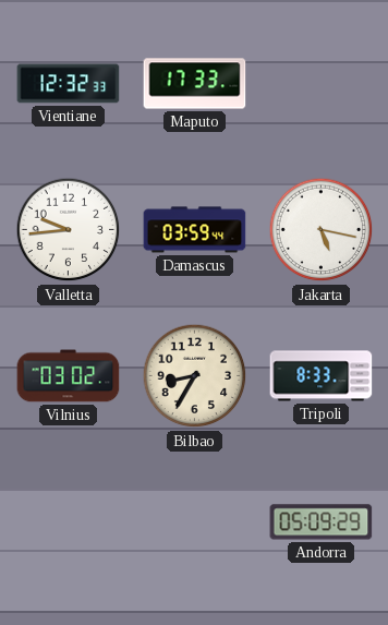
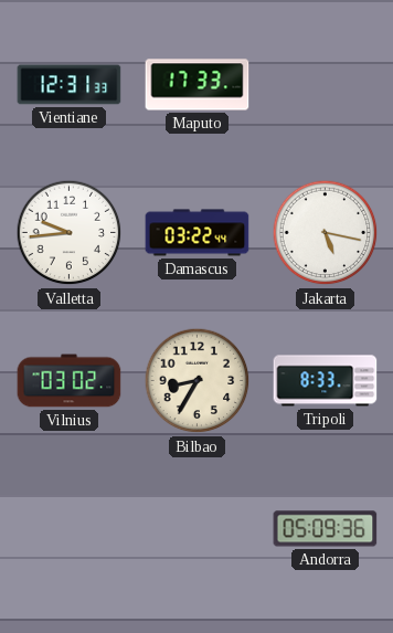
Vientiane: 12:32 -> 12:31 (70, 85)
Damascus: 03:59 -> 03:22 (198, 233)
Andorra: 05:09:29 -> 05:09:36 (326, 529)
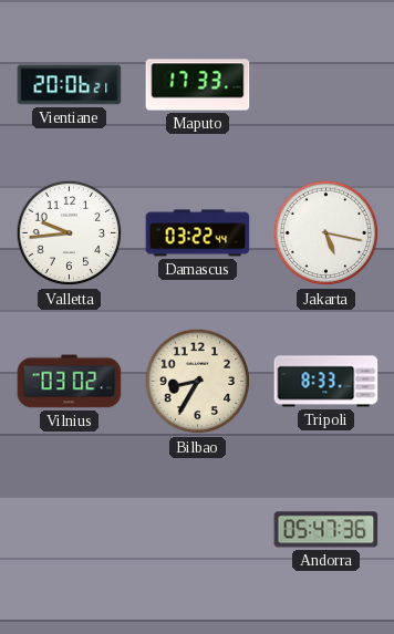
Vientiane: 12:31 -> 20:06 (70, 85)
Andorra: 05:09 -> 05:47 (326, 530)
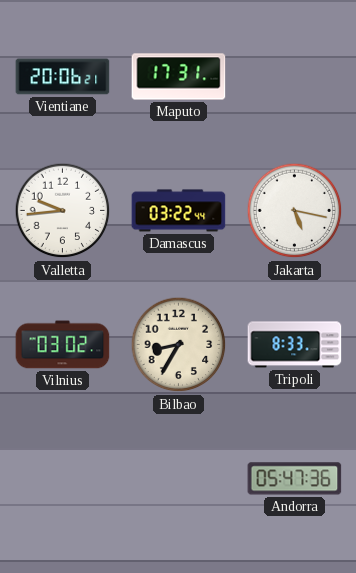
Maputo: 17:33 -> 17:31 (179, 77)
